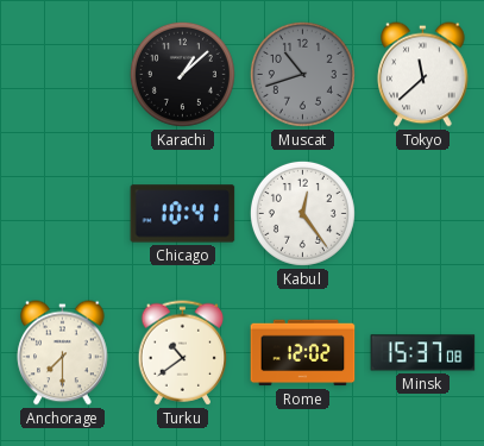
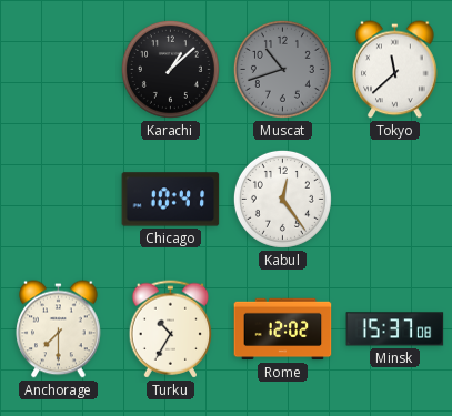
Turku: 10:39 -> 10:35 (171, 329)
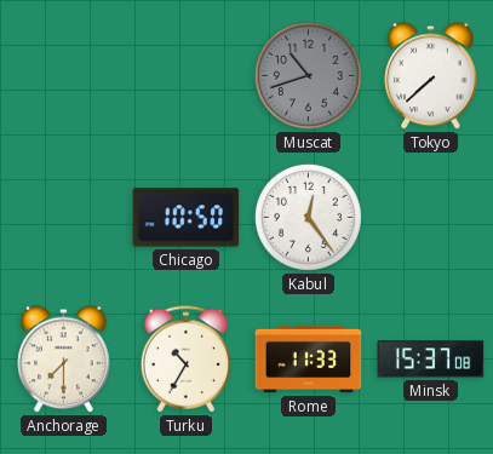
Karachi: 1:08 -> none (170, 69)
Tokyo: 11:38 -> 7:38 (431, 76)
Chicago: 10:41 -> 10:50 (187, 218)
Rome: 12:02 -> 11:33 (309, 360)
